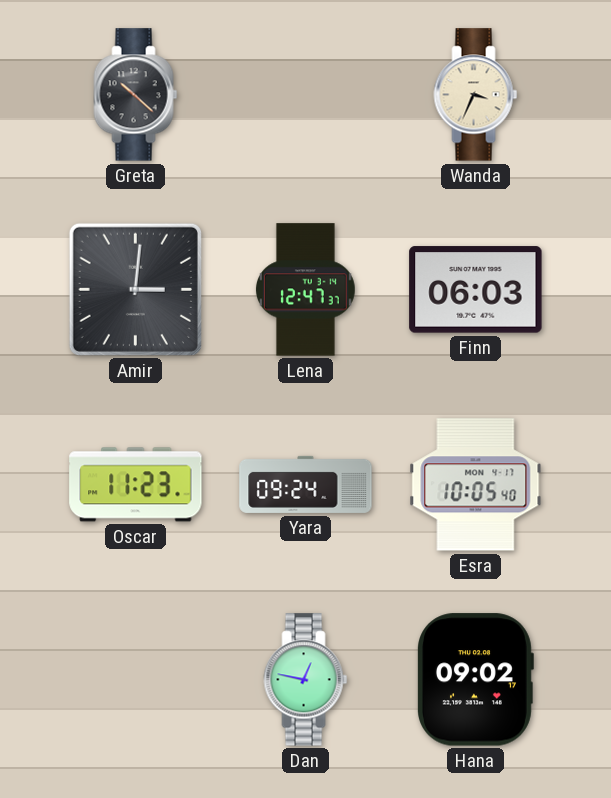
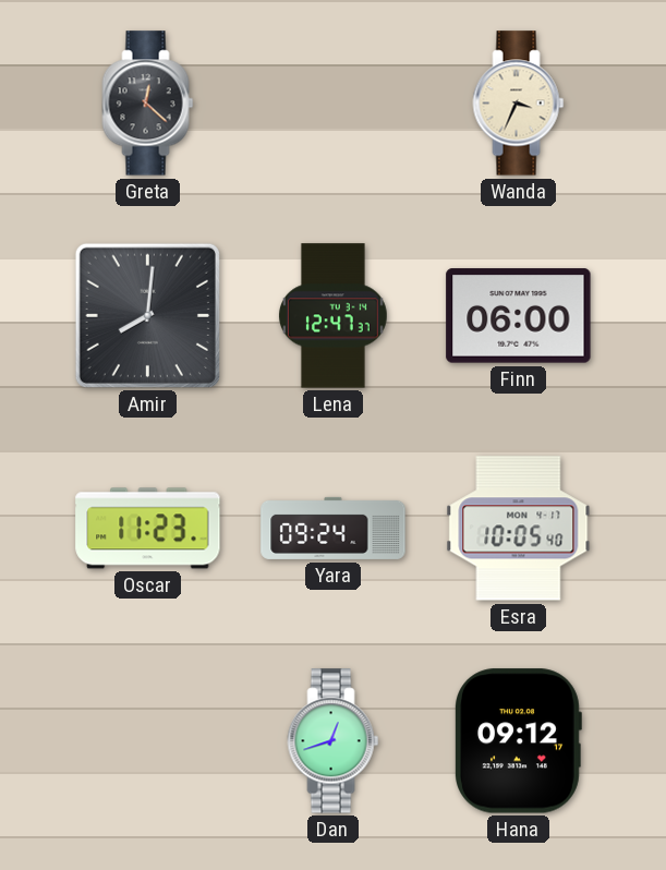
Greta: 10:22 -> 12:22 (148, 104)
Amir: 3:01 -> 8:01 (147, 315)
Finn: 06:03 -> 06:00 (519, 316)
Dan: 12:47 -> 12:42 (334, 741)
Hana: 09:02 -> 09:12 (519, 741)
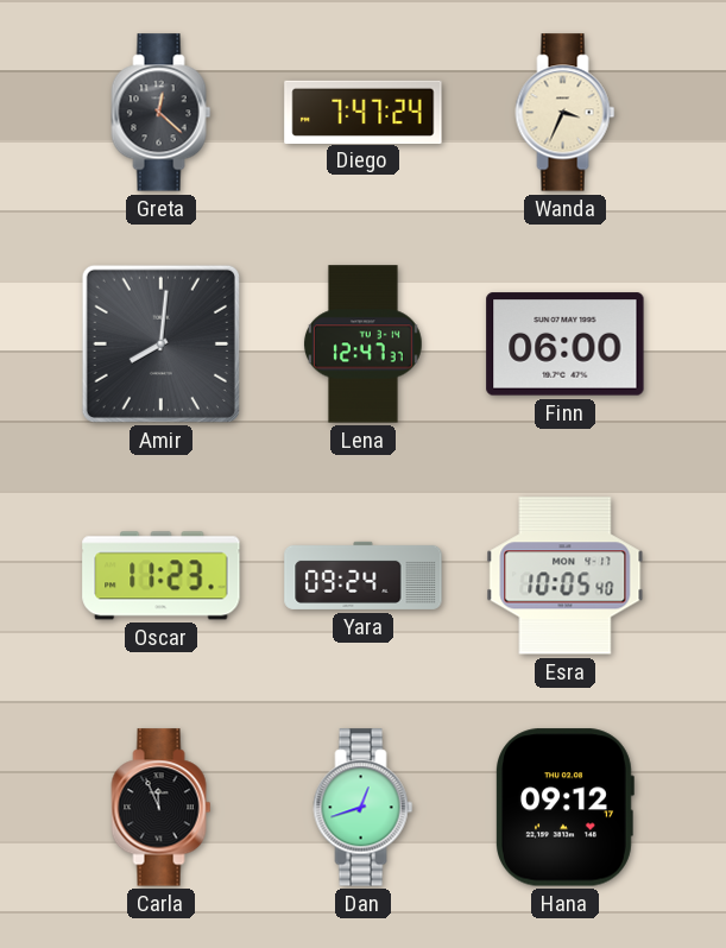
Diego: none -> 7:47 (364, 112)
Carla: none -> 11:56 (162, 808)
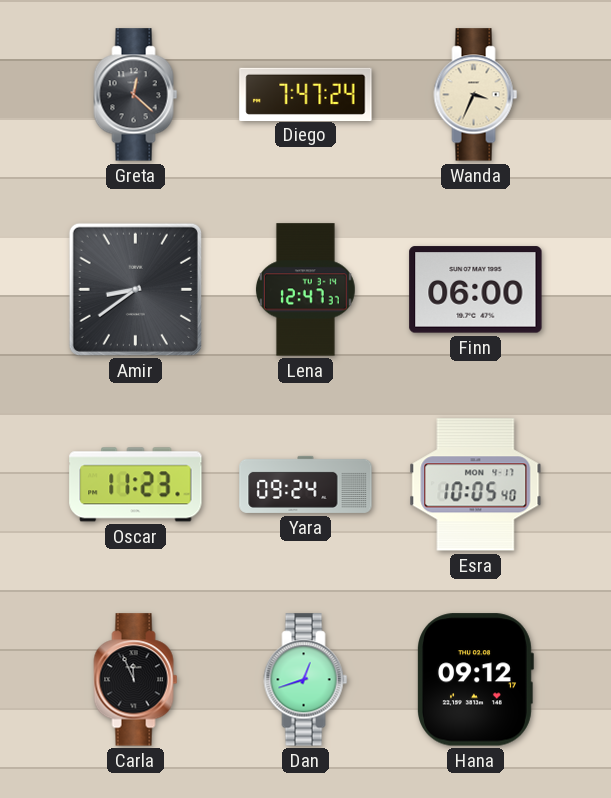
Amir: 8:01 -> 8:39 (135, 289)
